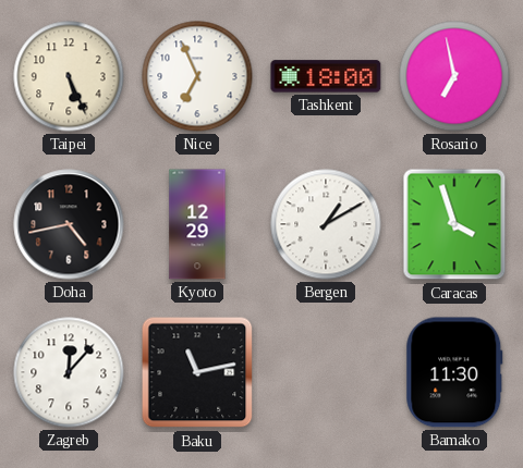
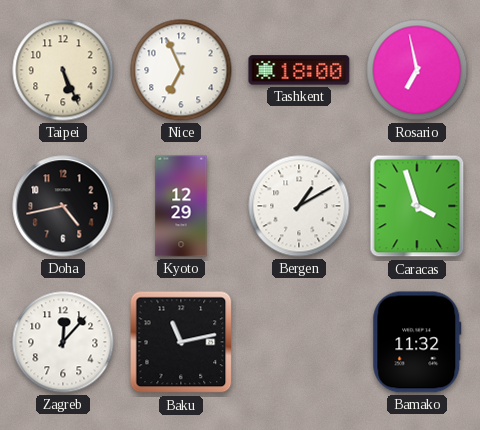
Bamako: 11:30 -> 11:32 (417, 342)
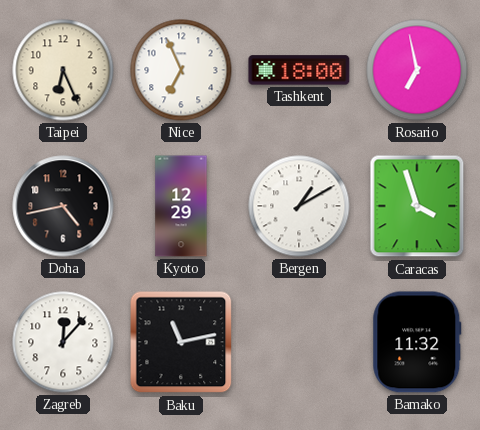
Taipei: 5:26 -> 6:26 (63, 70)
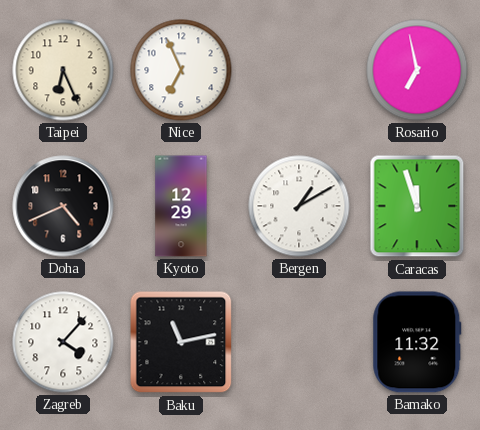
Tashkent: 18:00 -> none (299, 70)
Doha: 4:43 -> 4:41 (63, 206)
Caracas: 3:57 -> 11:57 (417, 206)
Zagreb: 12:07 -> 4:07 (63, 342)
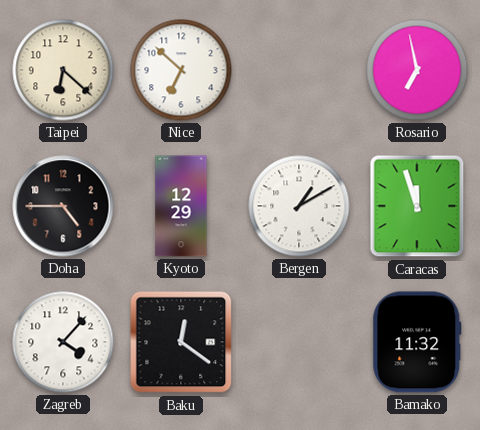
Taipei: 6:26 -> 6:22 (63, 70)
Nice: 6:56 -> 6:52 (181, 70)
Doha: 4:41 -> 4:45 (63, 206)
Baku: 11:13 -> 12:21 (181, 342)
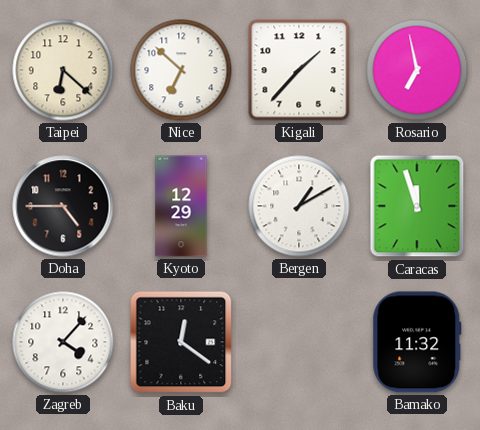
Kigali: none -> 1:37 (299, 70)
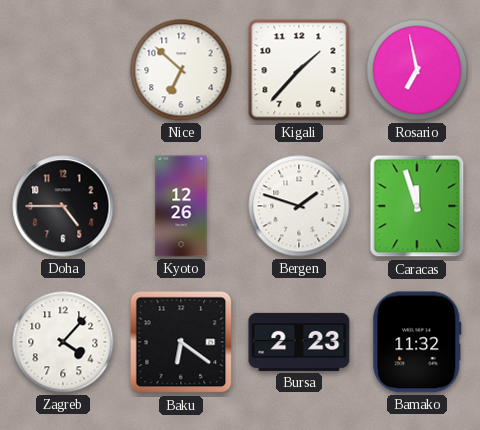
Taipei: 6:22 -> none (63, 70)
Kyoto: 12:29 -> 12:26 (181, 206)
Bergen: 1:10 -> 1:48 (299, 206)
Baku: 12:21 -> 6:21 (181, 342)
Bursa: none -> 2:23 (299, 342)
